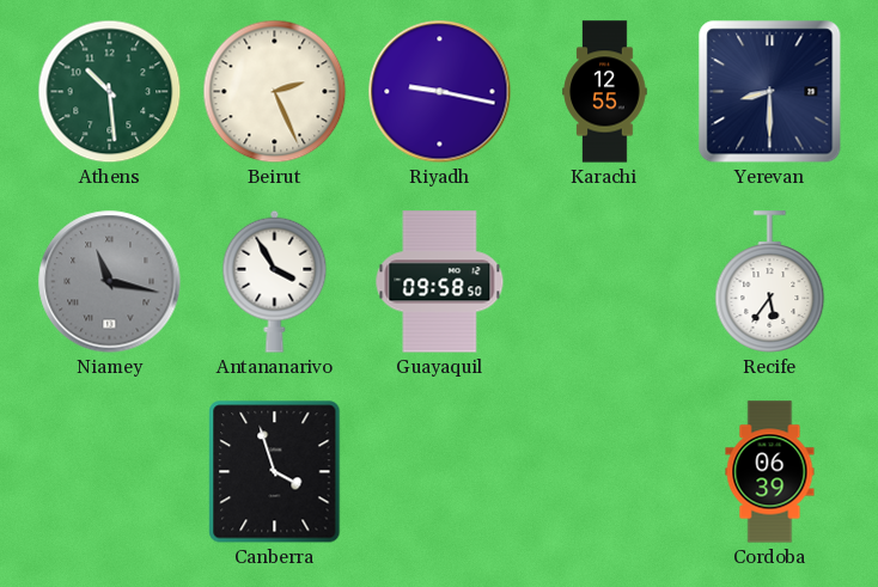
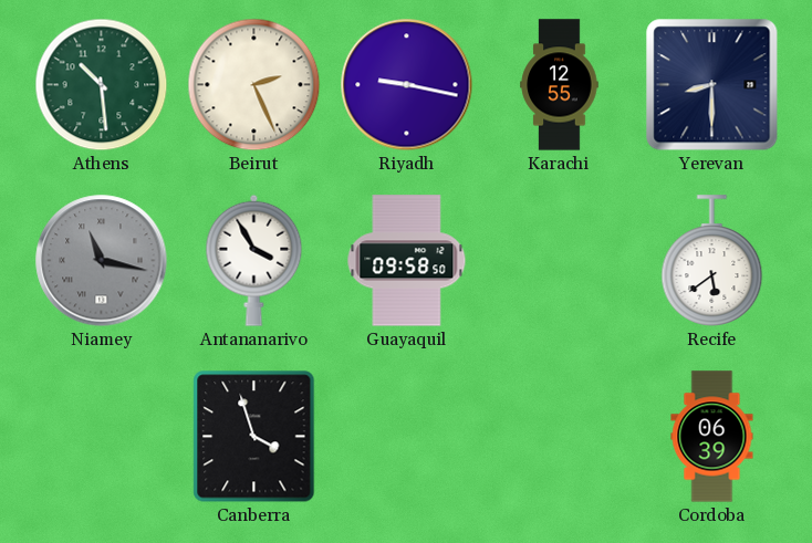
Recife: 5:36 -> 5:39 (712, 261)
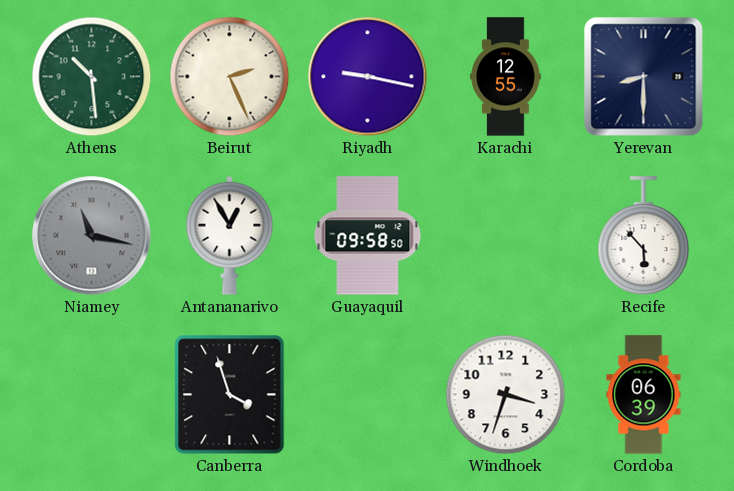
Antananarivo: 3:55 -> 12:55 (230, 235)
Recife: 5:39 -> 5:53 (644, 236)
Windhoek: none -> 3:33 (506, 395)
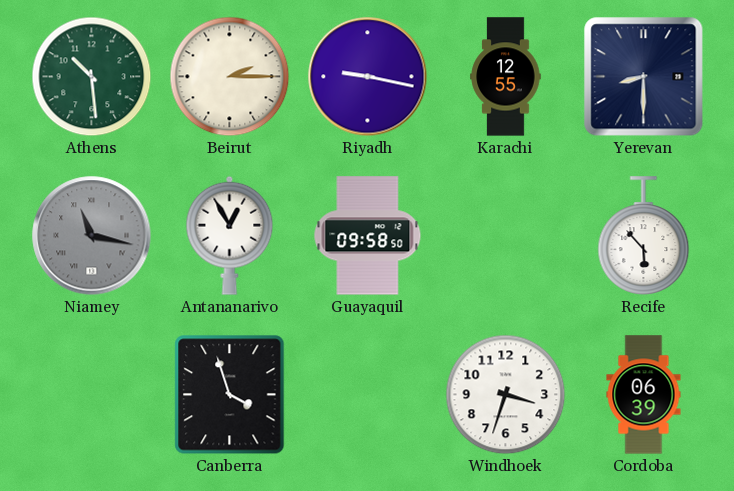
Beirut: 2:26 -> 2:15 (230, 77)
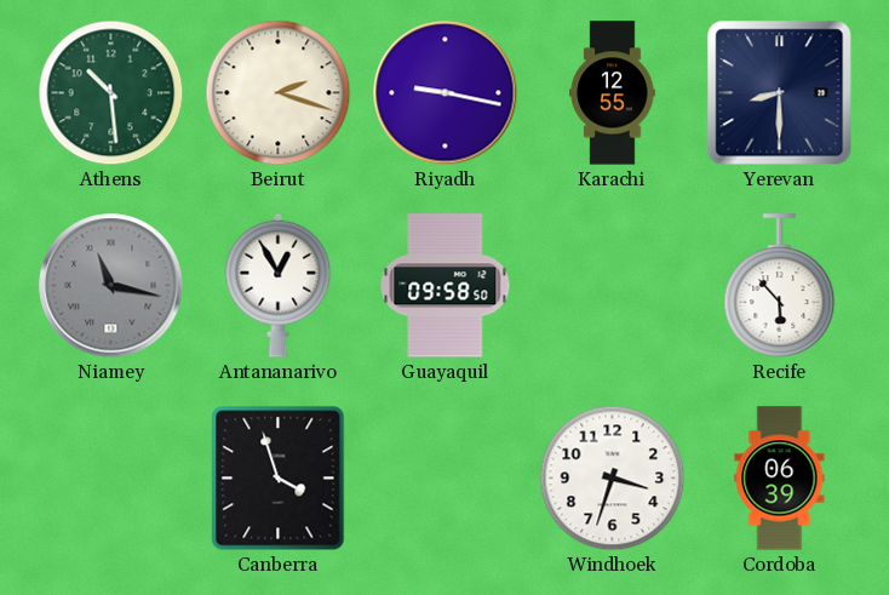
Beirut: 2:15 -> 2:18 (279, 93)
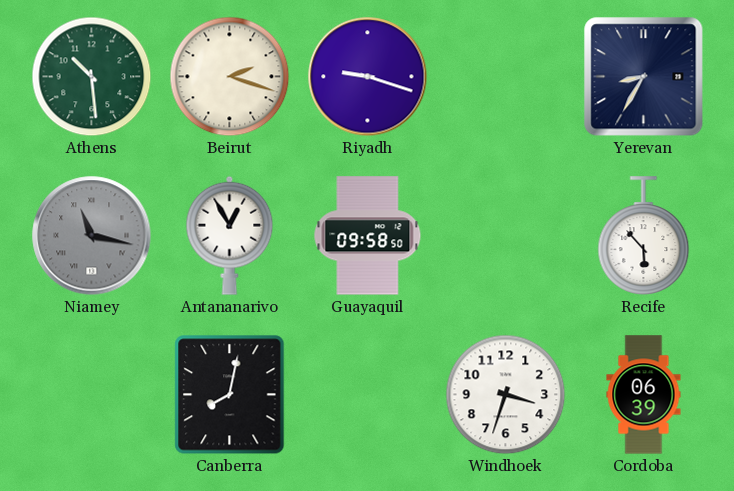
Riyadh: 9:17 -> 9:18 (368, 77)
Karachi: 12:55 -> none (613, 93)
Yerevan: 8:30 -> 8:35 (644, 77)
Canberra: 3:57 -> 8:02 (230, 395)
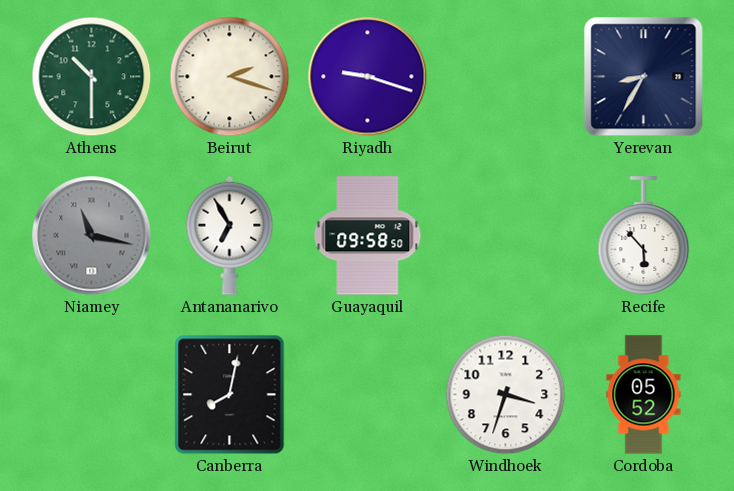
Athens: 10:29 -> 10:30 (92, 77)
Antananarivo: 12:55 -> 6:55 (230, 235)
Cordoba: 06:39 -> 05:52 (644, 395)
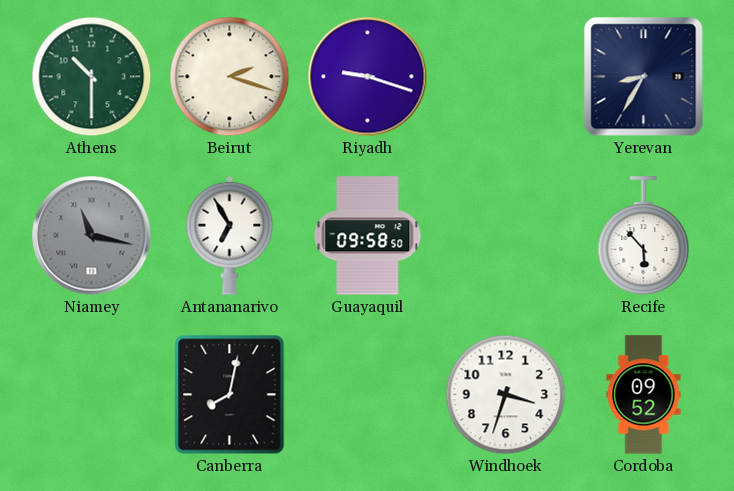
Cordoba: 05:52 -> 09:52 (644, 395)
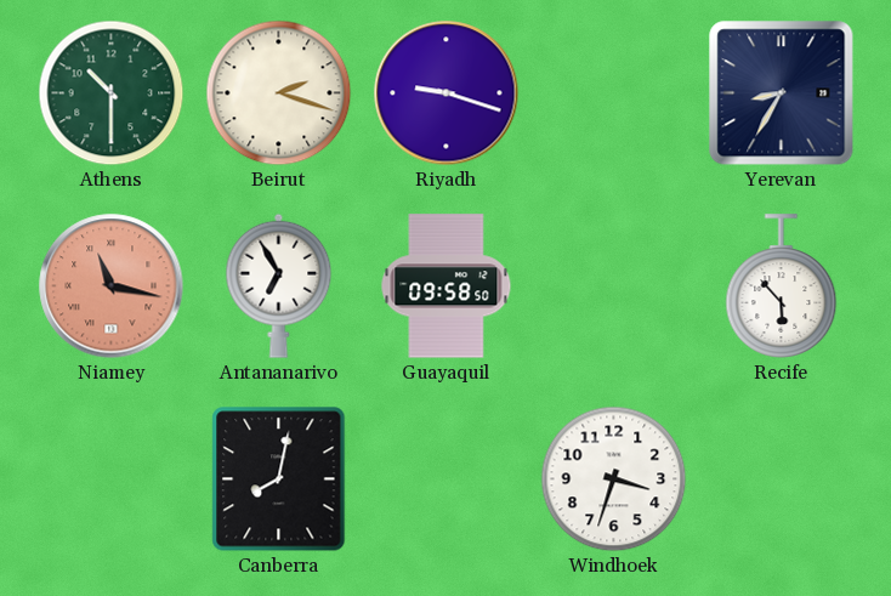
Niamey dial: grey -> salmon (112, 286)
Cordoba: 09:52 -> none (644, 395)
